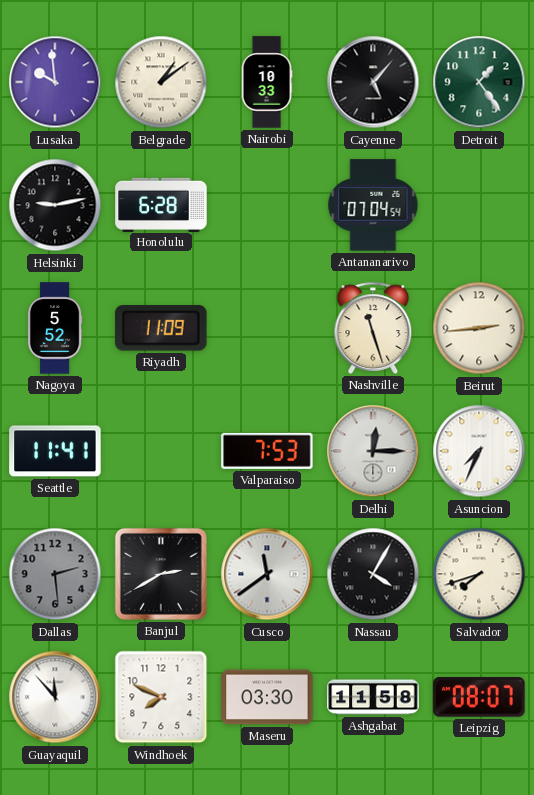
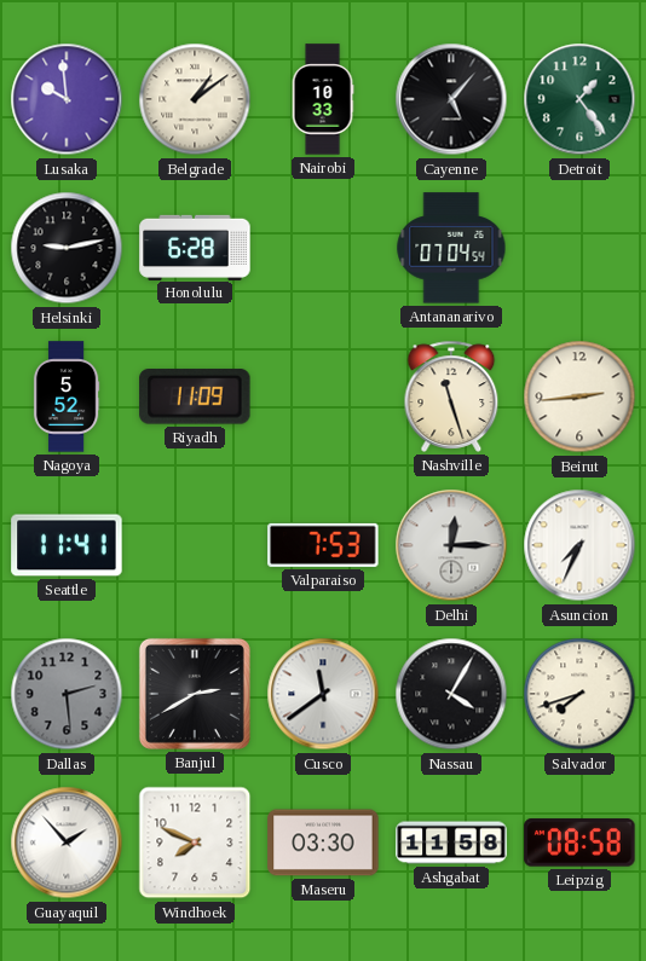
Guayaquil: 11:53 -> 1:53 (67, 843)
Leipzig: 08:07 -> 08:58 (579, 843)
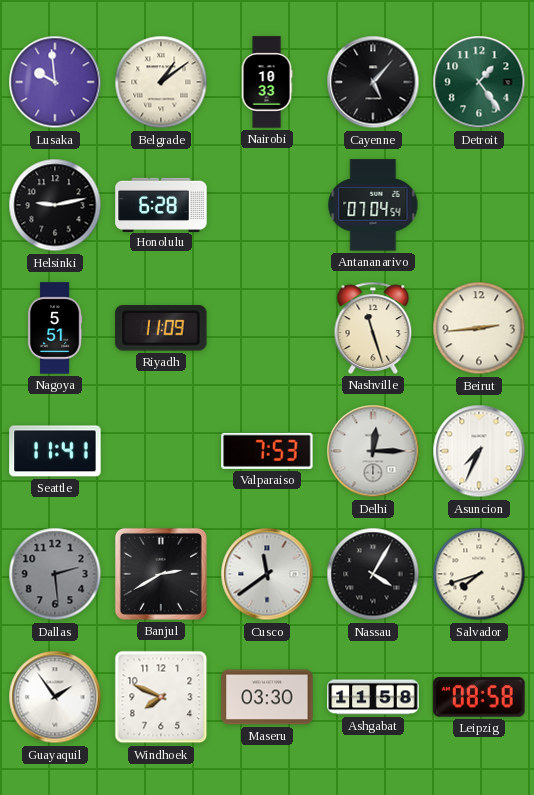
Nagoya: 5:52 -> 5:51 (55, 328)
Guayaquil: 1:53 -> 1:54 (55, 697)
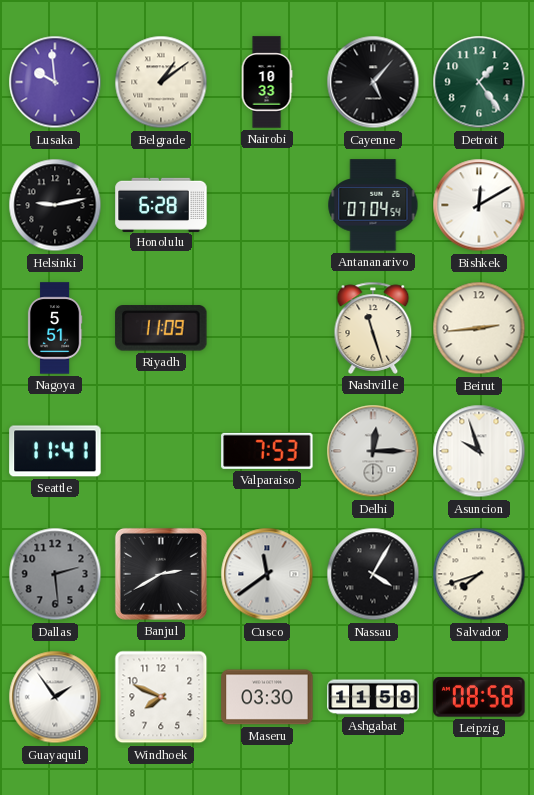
Bishkek: none -> 12:10 (479, 205)
Asuncion: 7:34 -> 9:57 (479, 451)
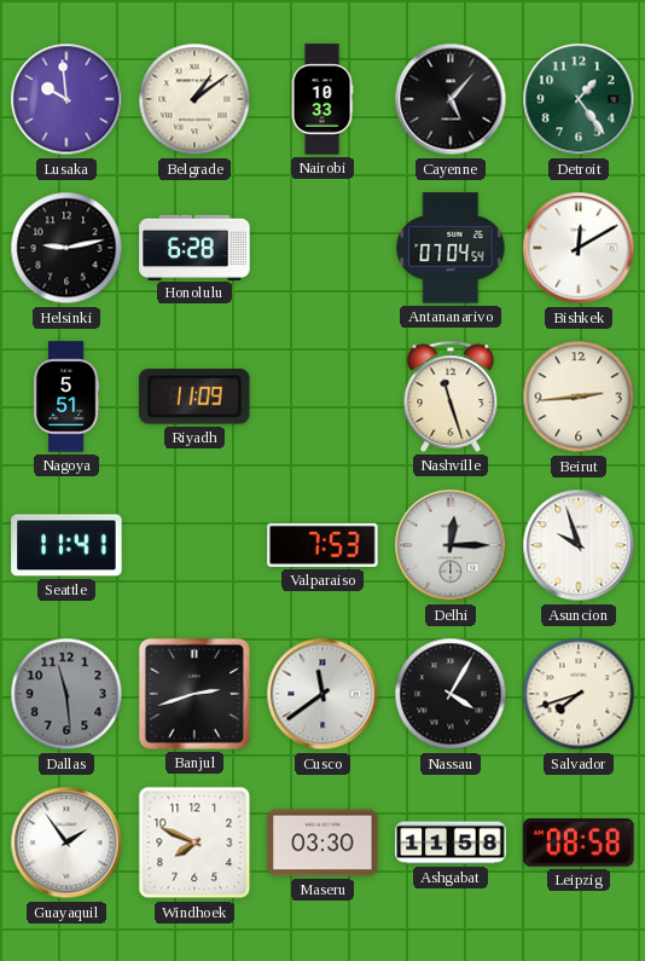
Dallas: 2:29 -> 11:29 (66, 694)
Banjul: 2:40 -> 2:42 (194, 694)
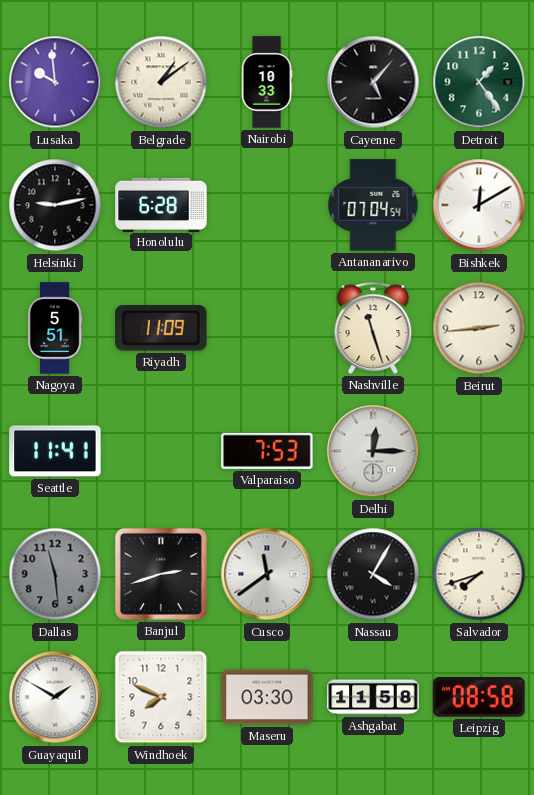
Asuncion: 9:57 -> none (579, 545)
Guayaquil: 1:54 -> 1:50 (55, 697)
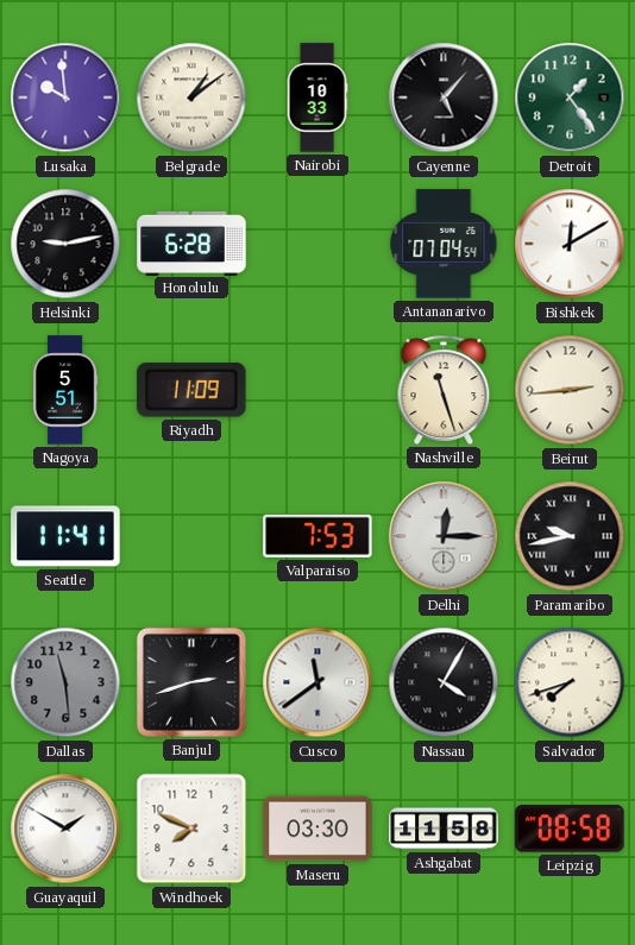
Paramaribo: none -> 9:43 (570, 536)
